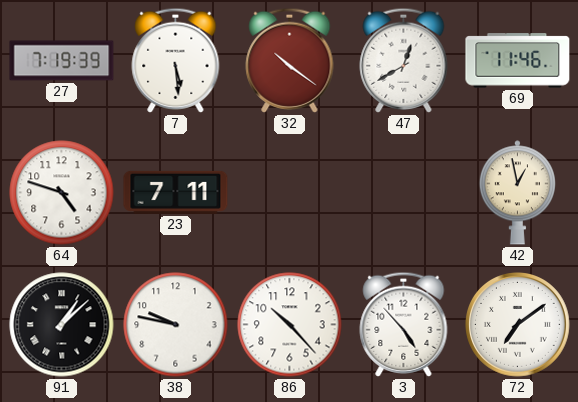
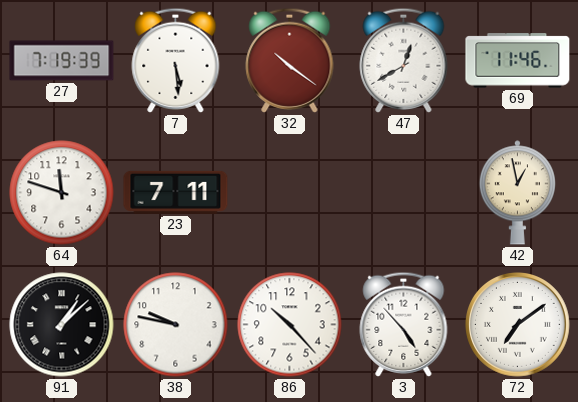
64: 4:48 -> 11:48 (62, 193)
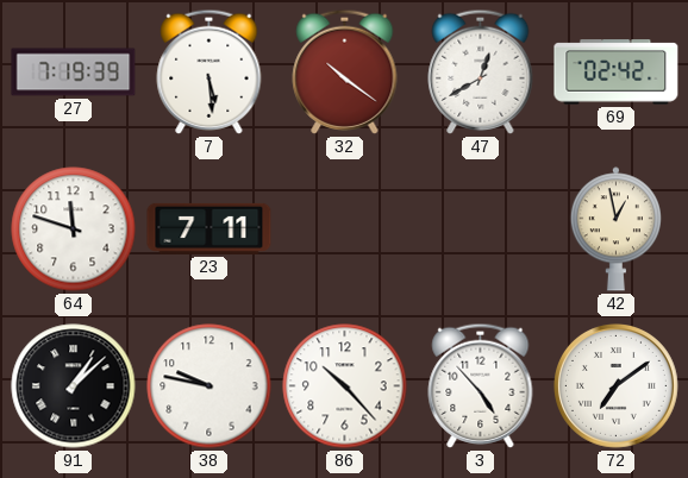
69: 11:46 -> 02:42 (617, 73)
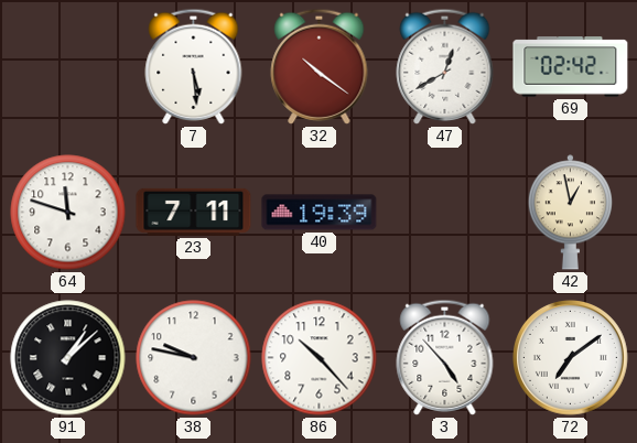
27: 7:19 -> none (74, 73)
40: none -> 19:39 (320, 213)
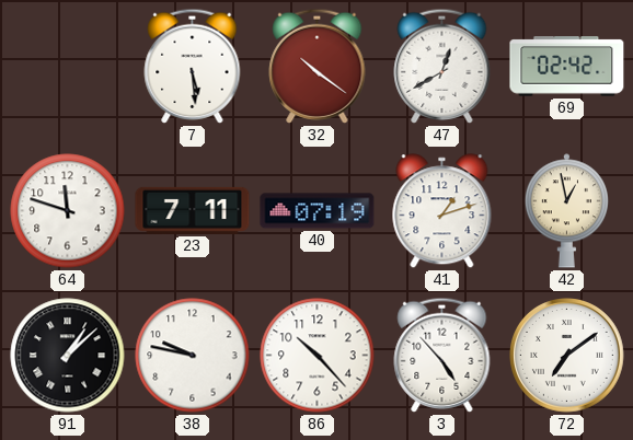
40: 19:39 -> 07:19 (318, 211)
41: none -> 1:12 (442, 211)
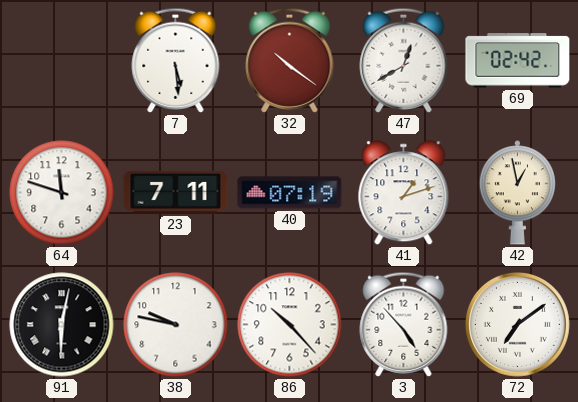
91: 1:08 -> 6:02 (62, 325)
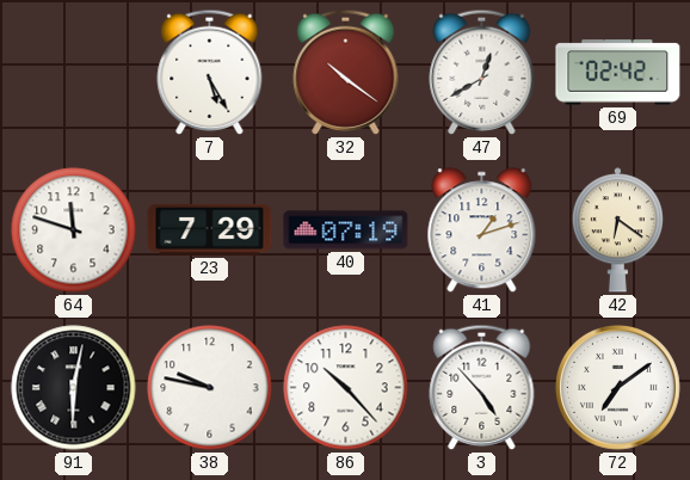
7: 5:29 -> 5:25 (210, 72)
23: 7:11 -> 7:29 (210, 229)
42: 12:58 -> 6:21 (617, 230)
